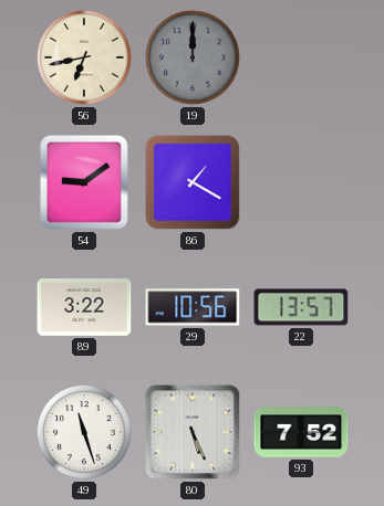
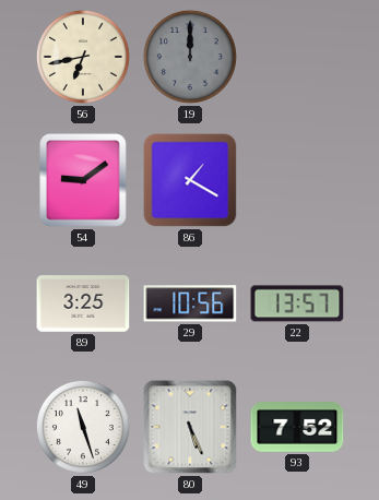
89: 3:22 -> 3:25 (83, 305)
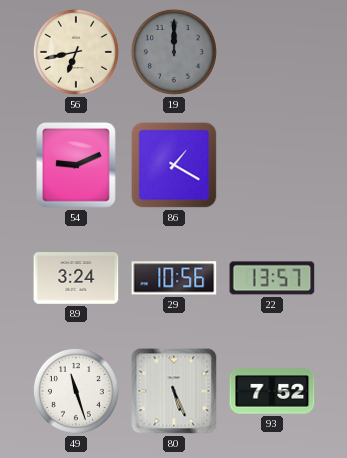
54: 9:09 -> 9:11 (77, 165)
89: 3:25 -> 3:24 (76, 279)
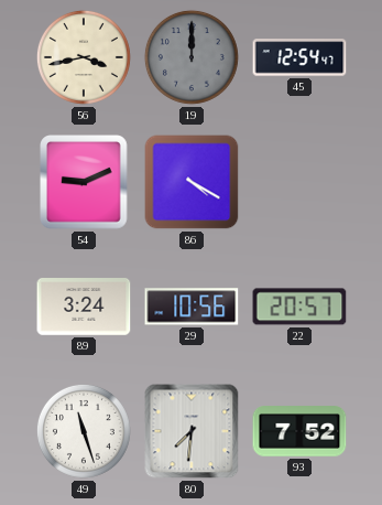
56: 6:43 -> 3:43 (84, 57)
45: none -> 12:54 (299, 57)
86: 1:20 -> 4:20 (192, 182)
22: 13:57 -> 20:57 (299, 307)
80: 5:26 -> 7:31 (192, 431)
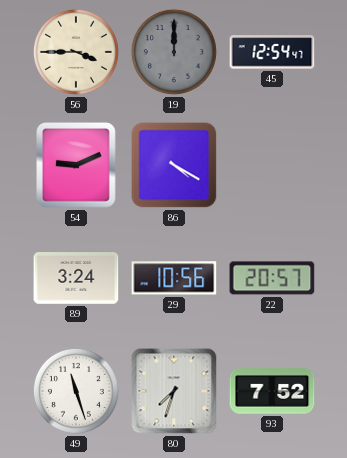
56: 3:43 -> 3:45 (76, 52)
80: 7:31 -> 7:33 (174, 391)
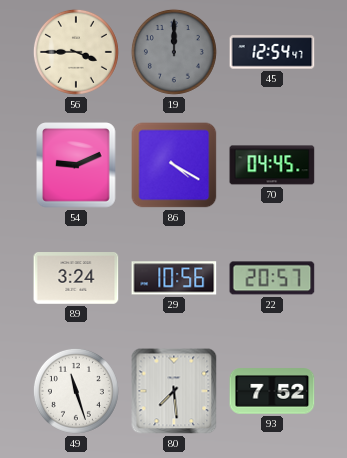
70: none -> 04:45 (272, 165)
80: 7:33 -> 7:29 (174, 391)
